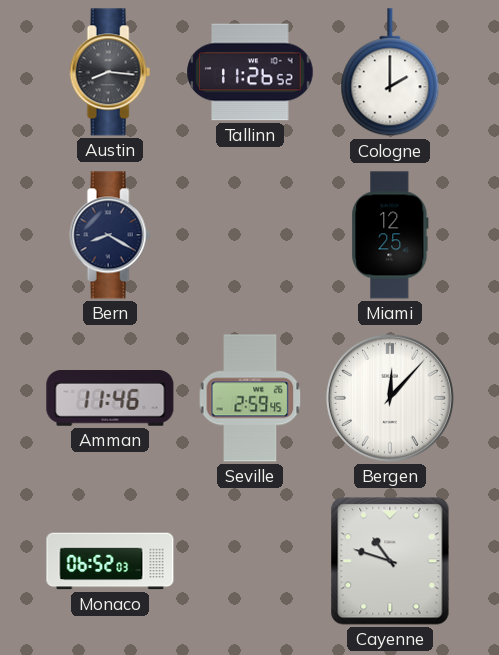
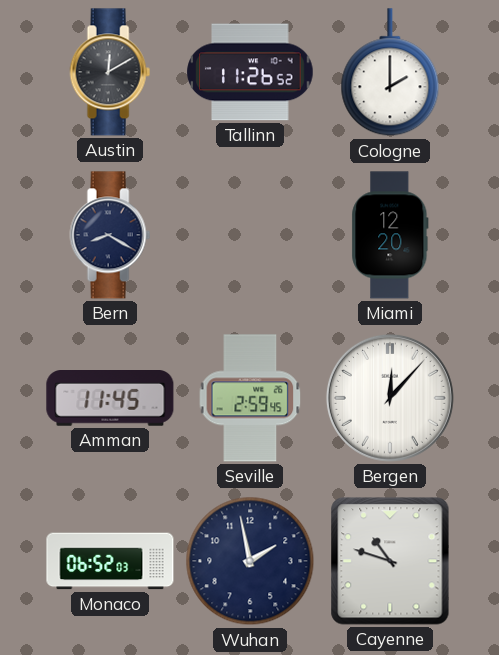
Austin: 8:16 -> 12:10 (110, 72)
Miami: 12:25 -> 12:20 (390, 235)
Amman: 11:46 -> 11:45 (110, 399)
Wuhan: none -> 1:58 (250, 561)
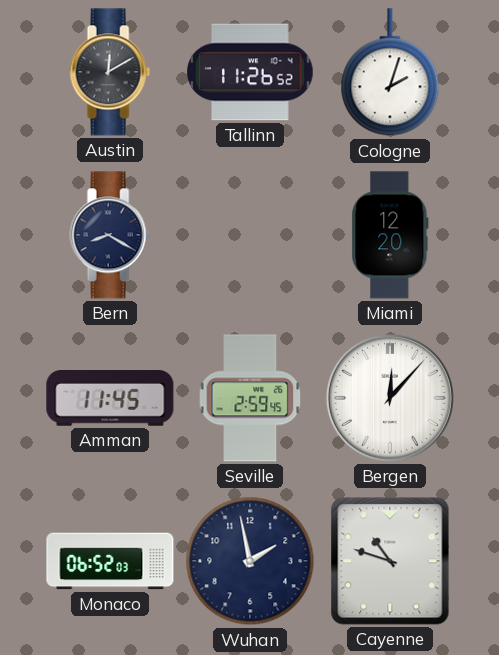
Cologne: 2:00 -> 2:03 (390, 73)
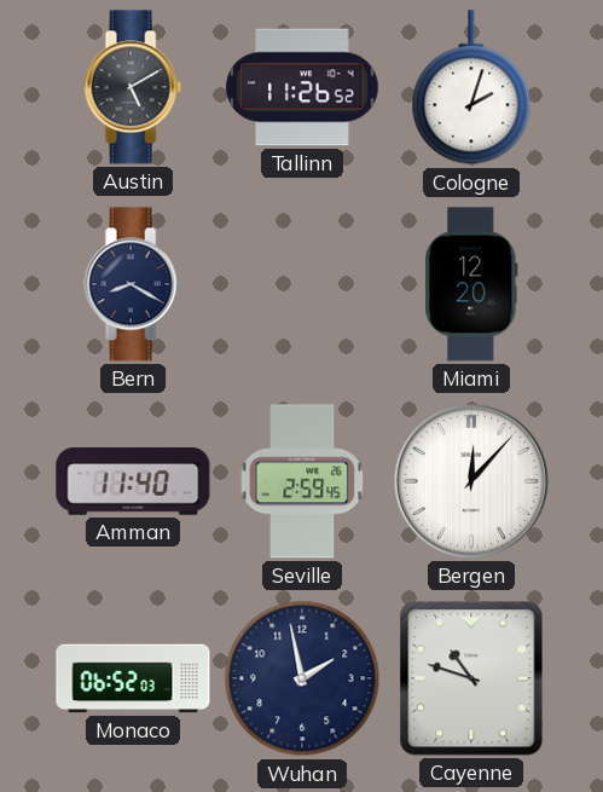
Austin: 12:10 -> 5:10 (133, 87)
Amman: 11:45 -> 11:40 (133, 482)
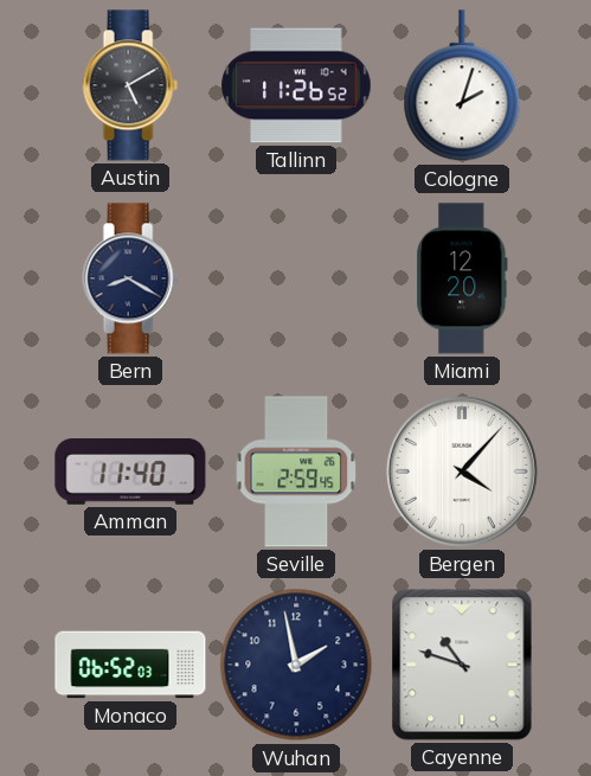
Bergen: 12:07 -> 4:07 (462, 472)
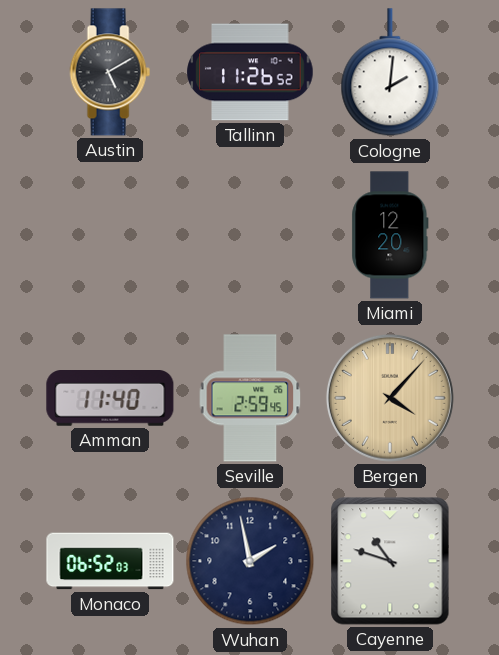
Cologne: 2:03 -> 2:01 (390, 73)
Bern: 8:20 -> none (130, 278)
Bergen dial: white -> champagne (390, 398)
